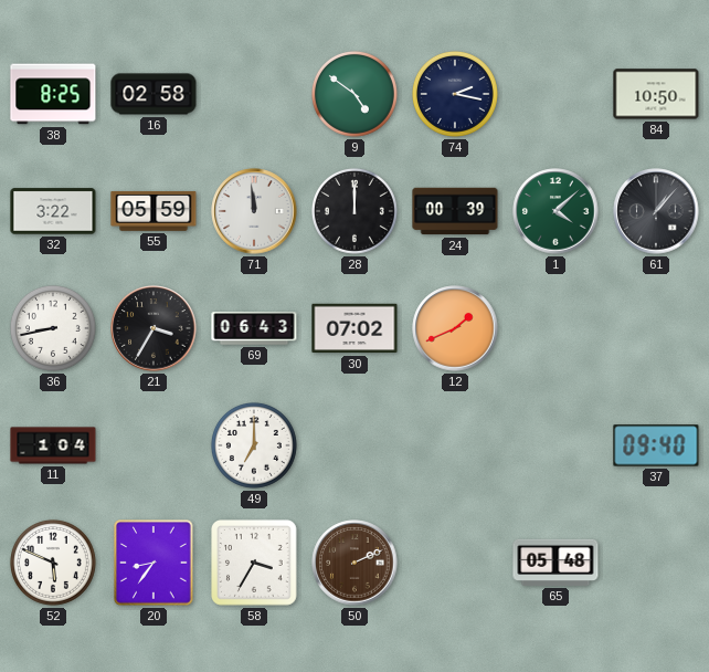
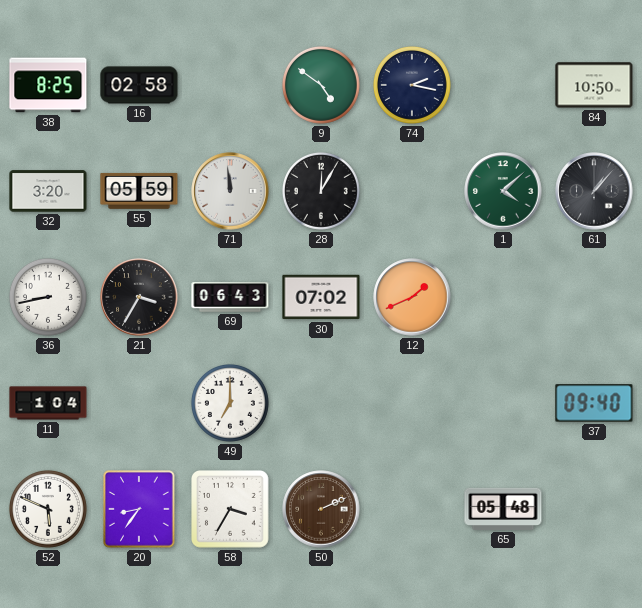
32: 3:22 -> 3:20 (48, 191)
28: 12:00 -> 12:05 (321, 191)
24: 00:39 -> none (455, 211)
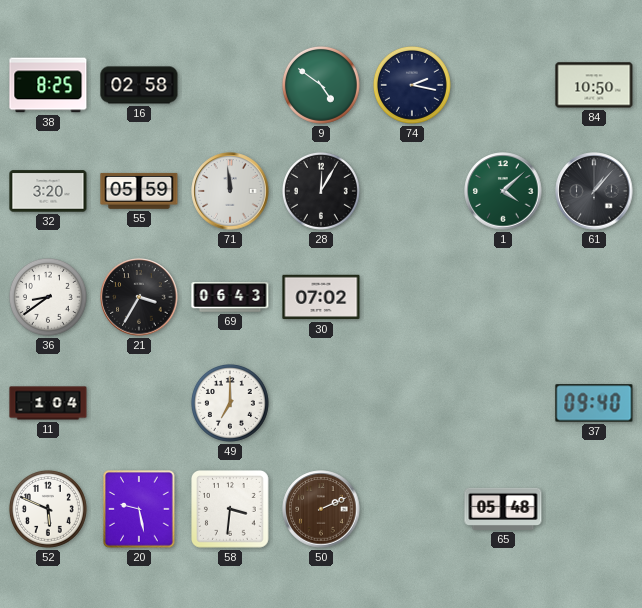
36: 8:43 -> 8:39 (48, 297)
12: 1:41 -> none (412, 297)
20: 8:36 -> 9:28 (139, 509)
58: 3:35 -> 3:31 (231, 510)
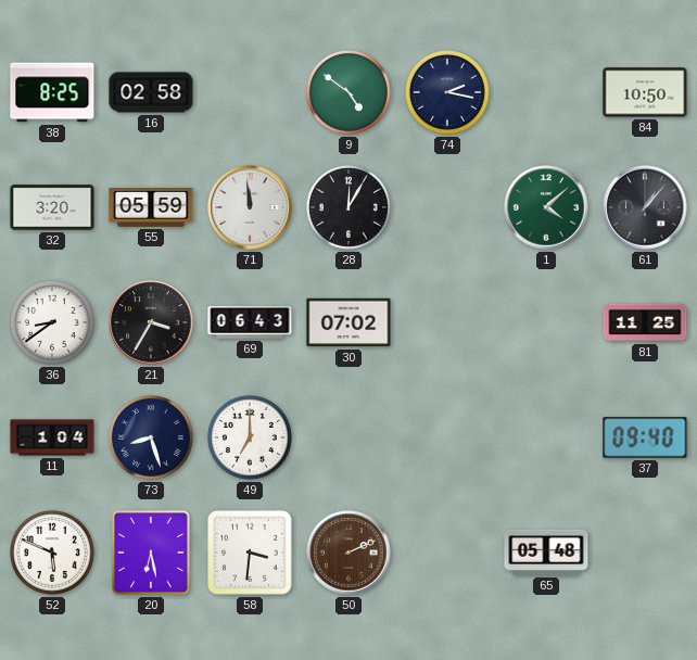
81: none -> 11:25 (645, 322)
73: none -> 8:27 (151, 437)
20: 9:28 -> 6:28 (151, 553)
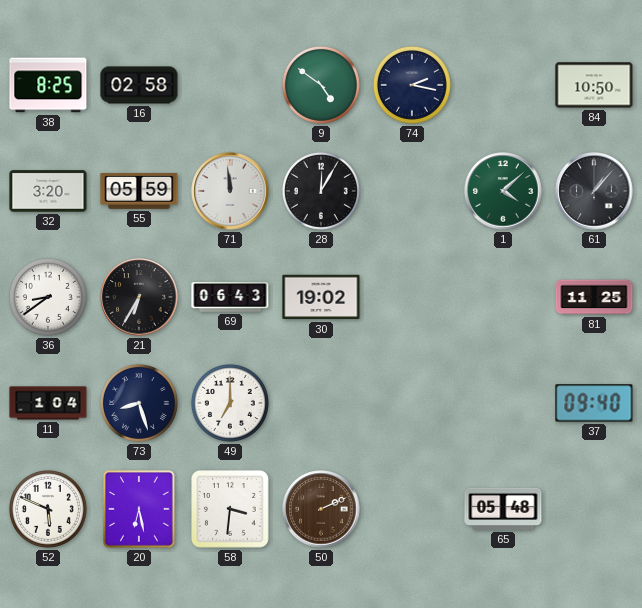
21: 3:35 -> 6:35 (139, 297)
30: 07:02 -> 19:02 (321, 297)
